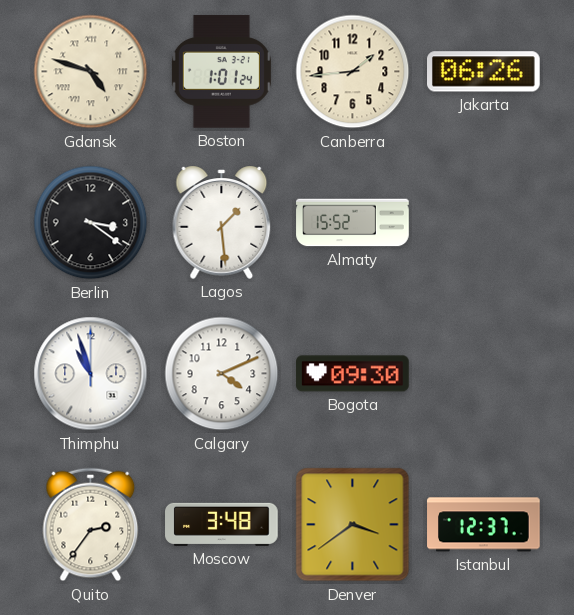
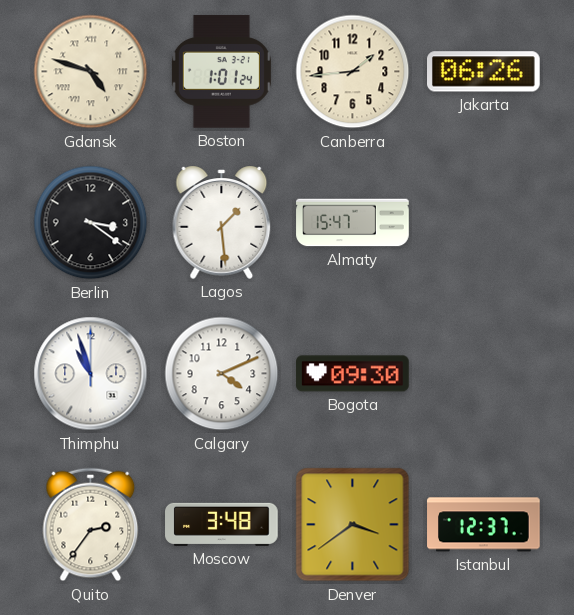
Almaty: 15:52 -> 15:47 (353, 223)
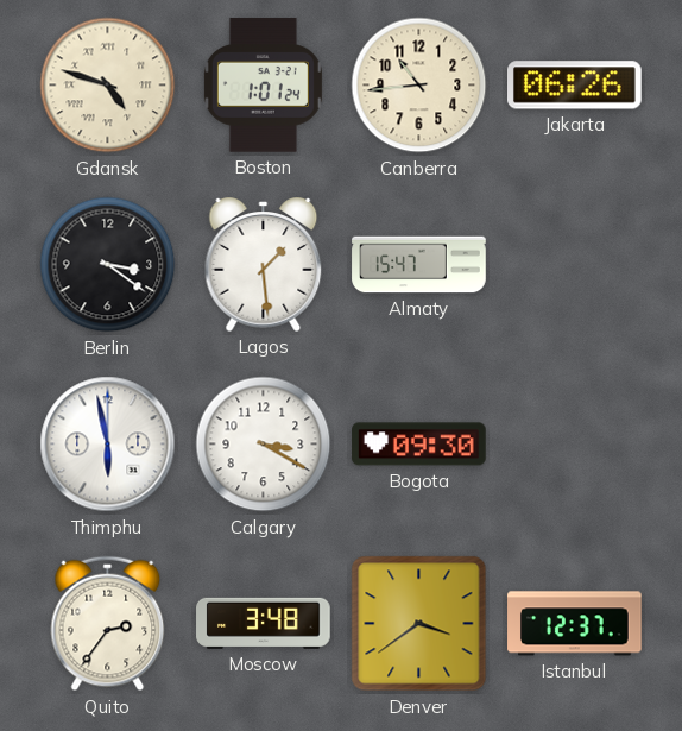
Canberra: 1:44 -> 10:44 (419, 86)
Thimphu: 10:57 -> 5:58 (108, 445)
Calgary: 4:11 -> 3:20 (264, 445)
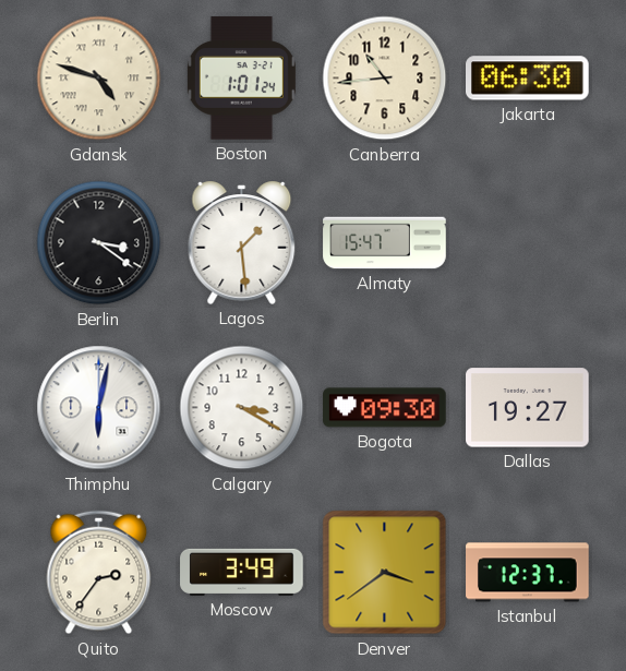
Jakarta: 06:26 -> 06:30 (528, 79)
Thimphu: 5:58 -> 6:02 (99, 408)
Dallas: none -> 19:27 (528, 408)
Moscow: 3:48 -> 3:49 (242, 572)
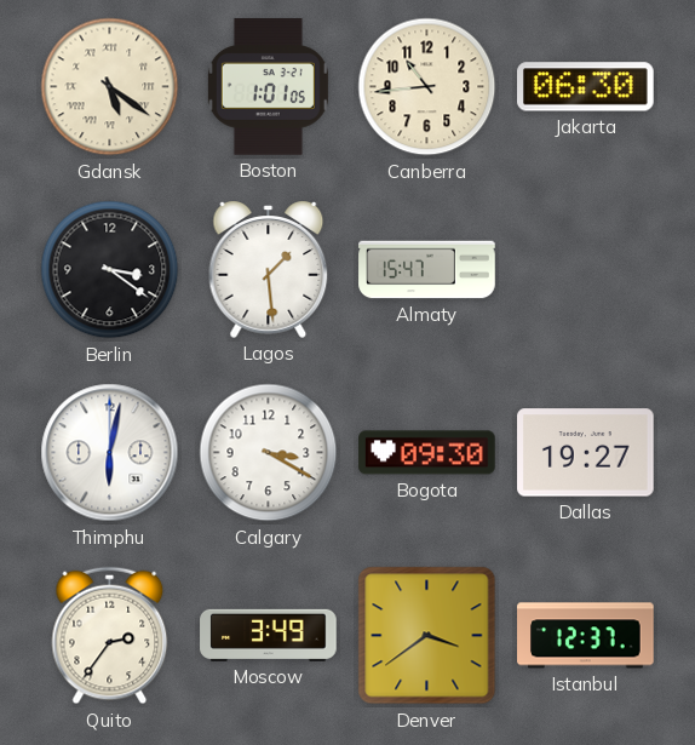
Gdansk: 4:48 -> 5:21 (110, 87)
Boston: 1:01:24 -> 1:01:05 (268, 87)
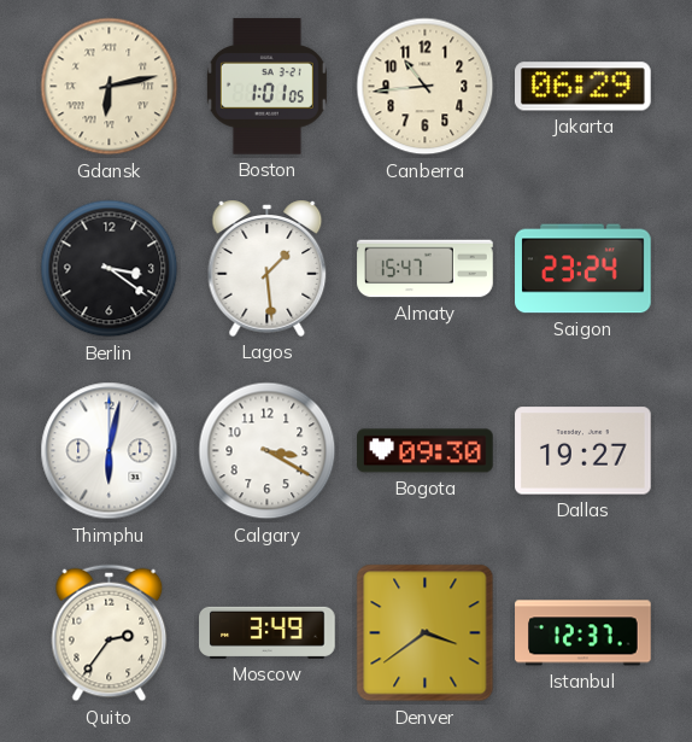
Gdansk: 5:21 -> 6:13 (110, 87)
Jakarta: 06:30 -> 06:29 (583, 87)
Saigon: none -> 23:24 (583, 269)
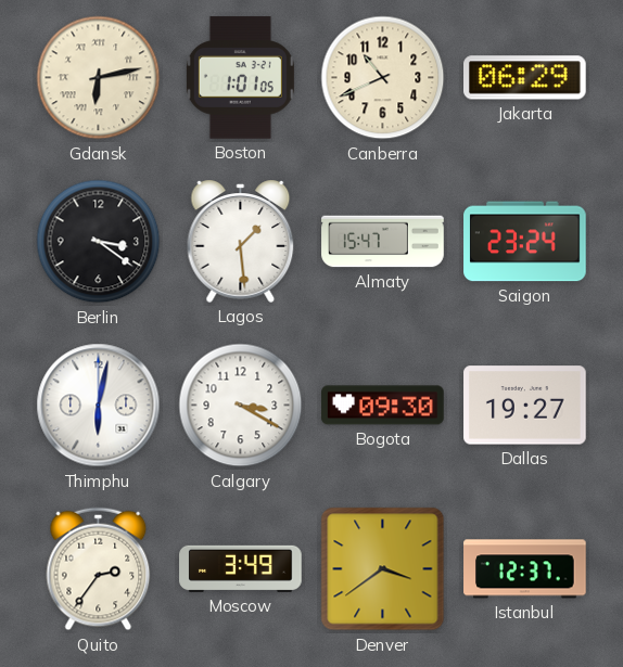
Canberra: 10:44 -> 10:41 (383, 78)
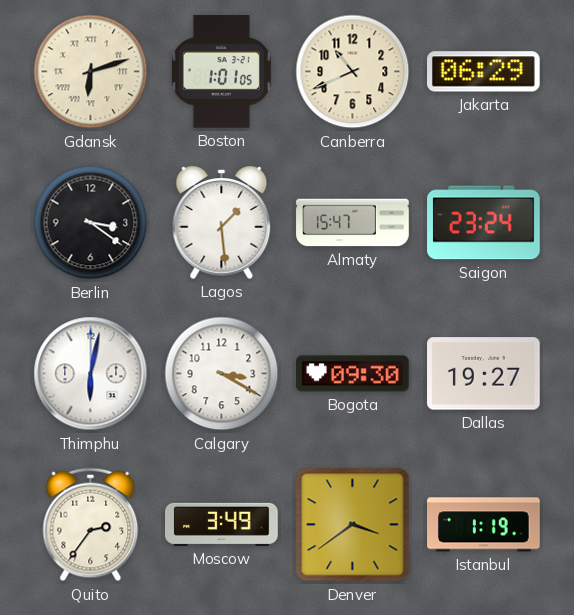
Gdansk: 6:13 -> 6:12 (91, 72)
Istanbul: 12:37 -> 1:19 (484, 525)
